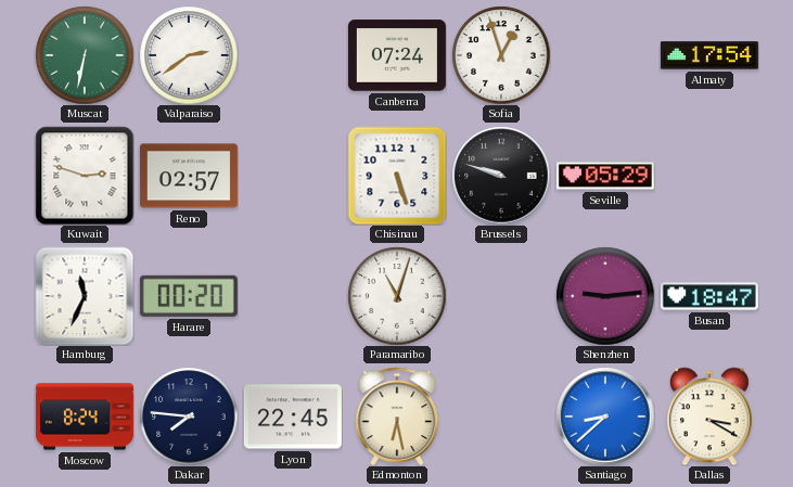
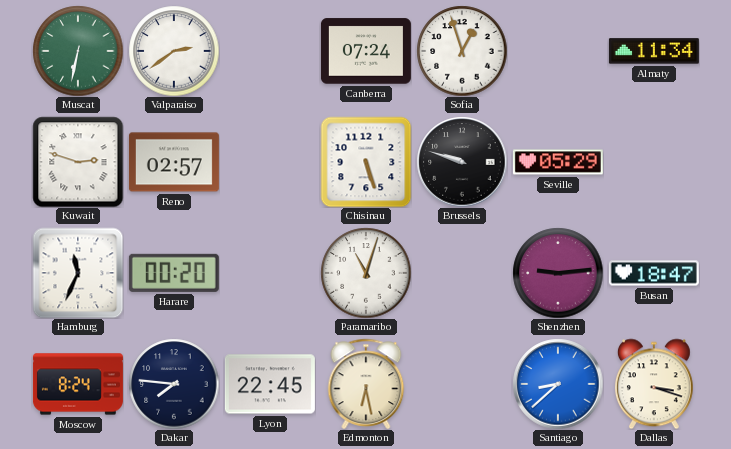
Almaty: 17:54 -> 11:34 (654, 51)
Dallas: 3:20 -> 3:18 (654, 384)
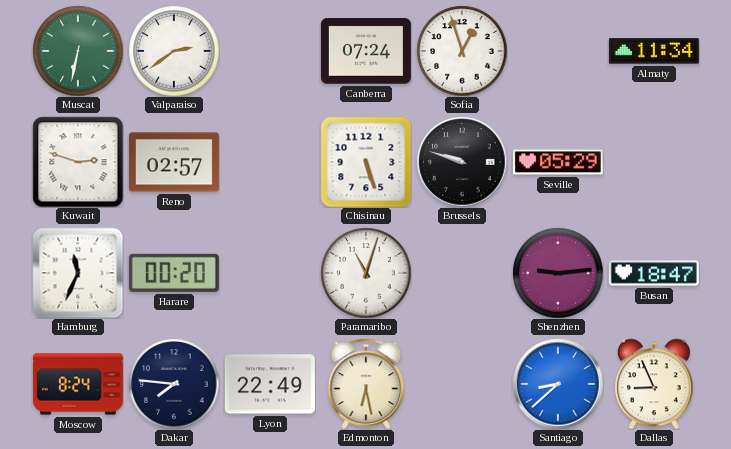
Lyon: 22:45 -> 22:49 (270, 384)
Dallas: 3:18 -> 8:56 (654, 384)
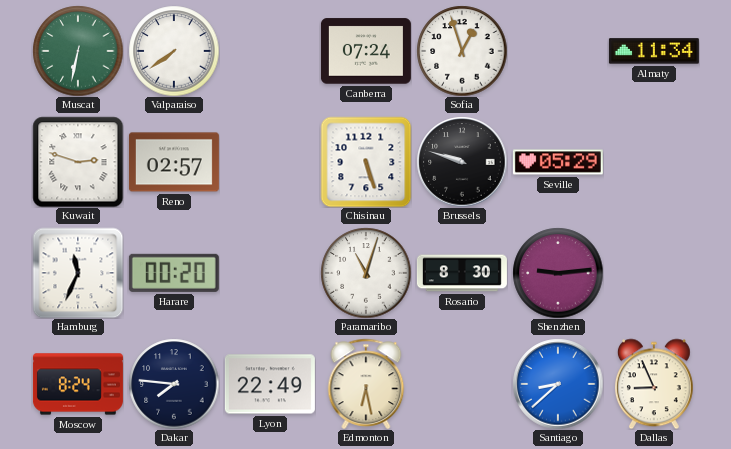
Valparaiso: 2:39 -> 7:39 (174, 51)
Rosario: none -> 8:30 (462, 273)
Busan: 18:47 -> none (654, 273)
